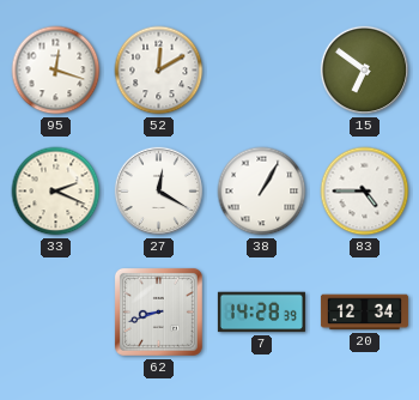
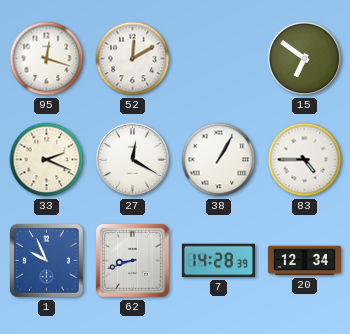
1: none -> 9:56 (46, 260)
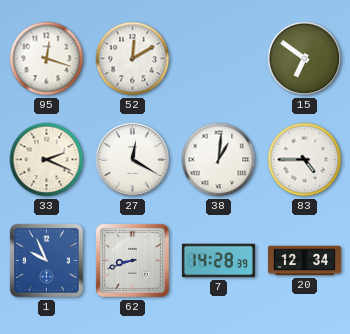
38: 1:05 -> 1:01 (219, 160)
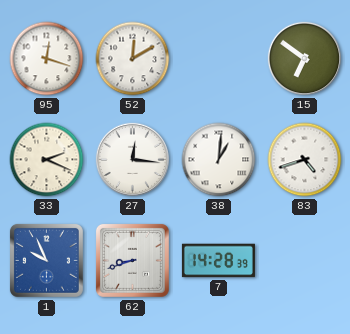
27: 12:20 -> 12:16 (133, 160)
83: 4:45 -> 4:42 (305, 160)
20: 12:34 -> none (304, 261)
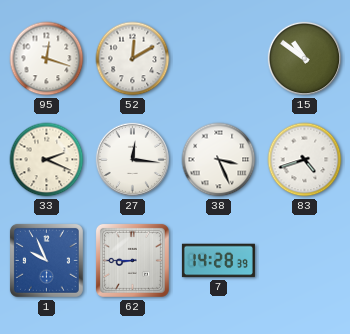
15: 6:51 -> 10:51 (305, 59)
38: 1:01 -> 3:26 (219, 160)
62: 8:42 -> 8:45 (132, 260)
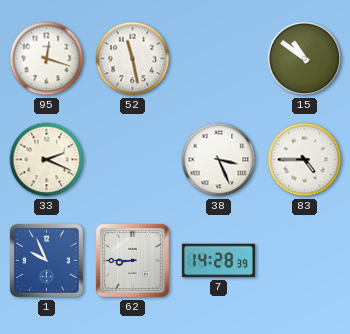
52: 12:10 -> 11:28 (133, 59)
27: 12:16 -> none (133, 160)
83: 4:42 -> 4:45 (305, 160)
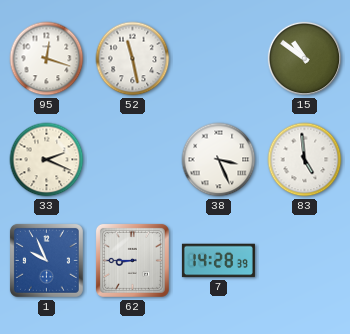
83: 4:45 -> 4:59 (305, 160)
